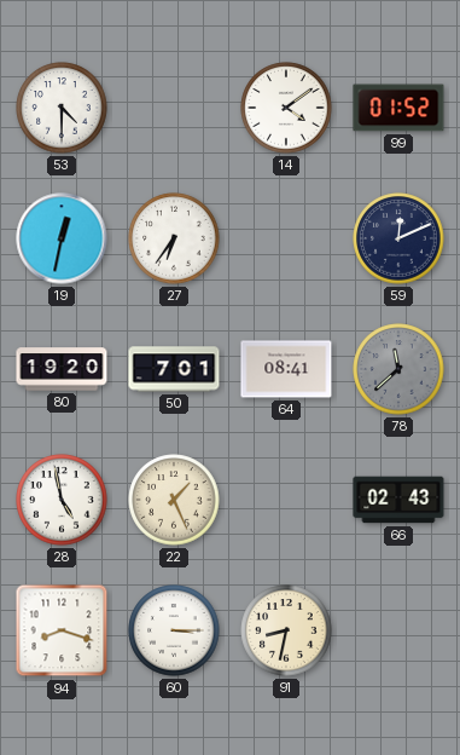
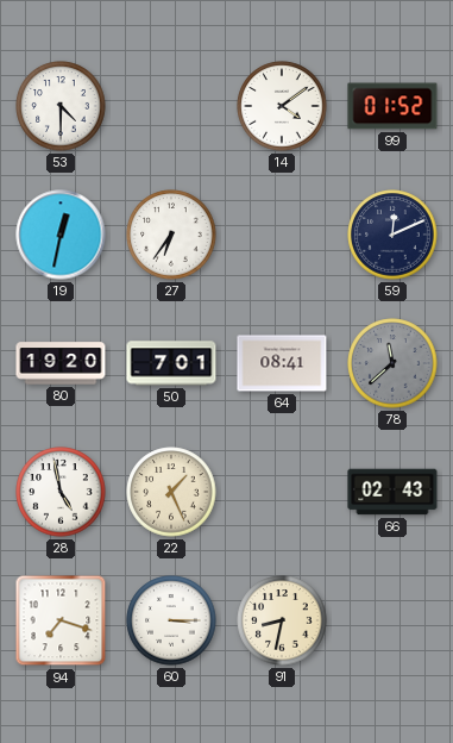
94: 8:18 -> 7:18 (61, 620)
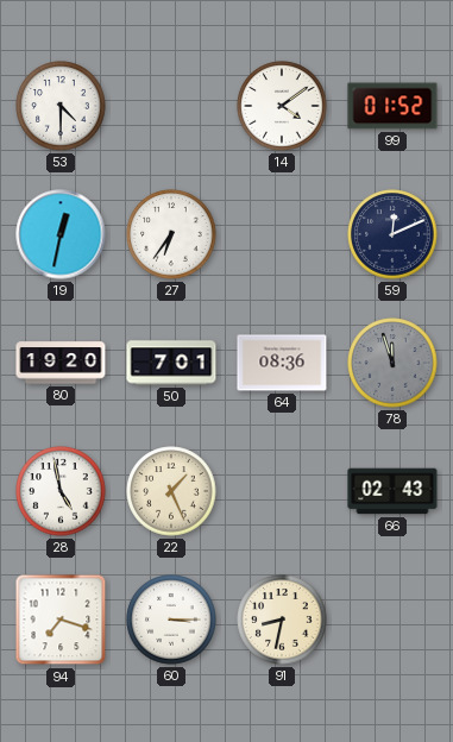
64: 08:41 -> 08:36 (282, 363)
78: 11:38 -> 11:57 (392, 363)
